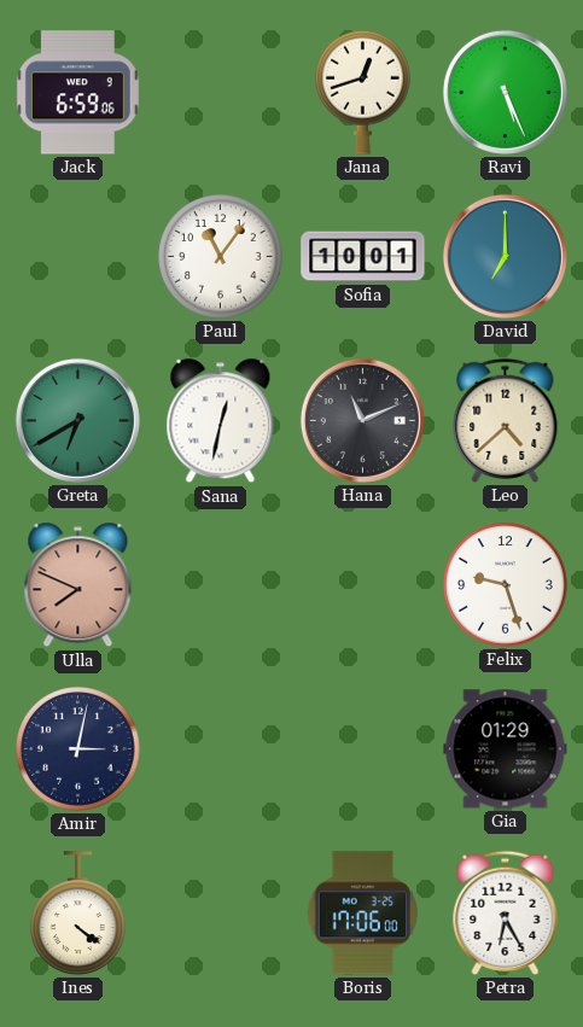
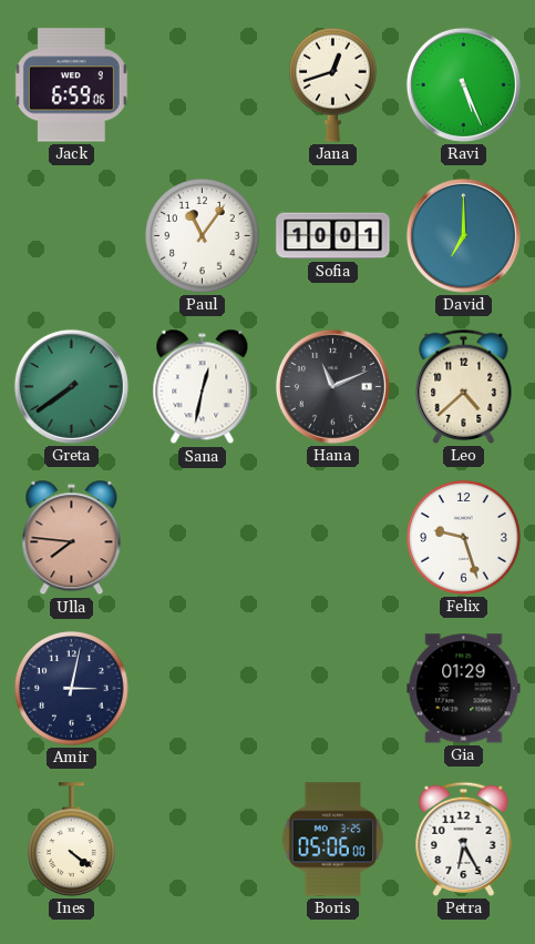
Greta: 6:40 -> 7:39 (71, 386)
Ulla: 7:49 -> 7:46 (72, 538)
Boris: 17:06 -> 05:06 (332, 840)
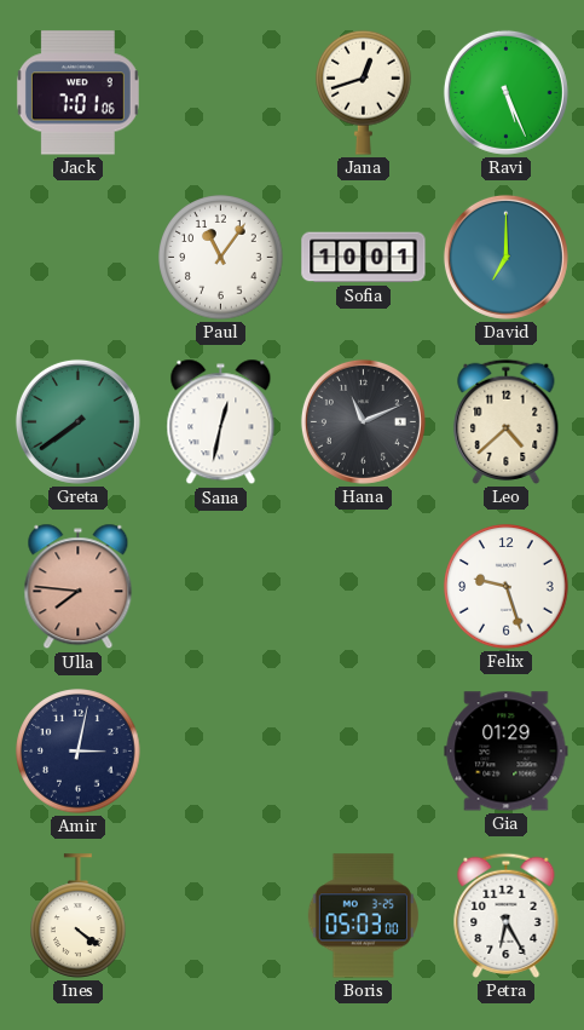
Jack: 6:59 -> 7:01 (77, 93)
Boris: 05:06 -> 05:03 (363, 916)
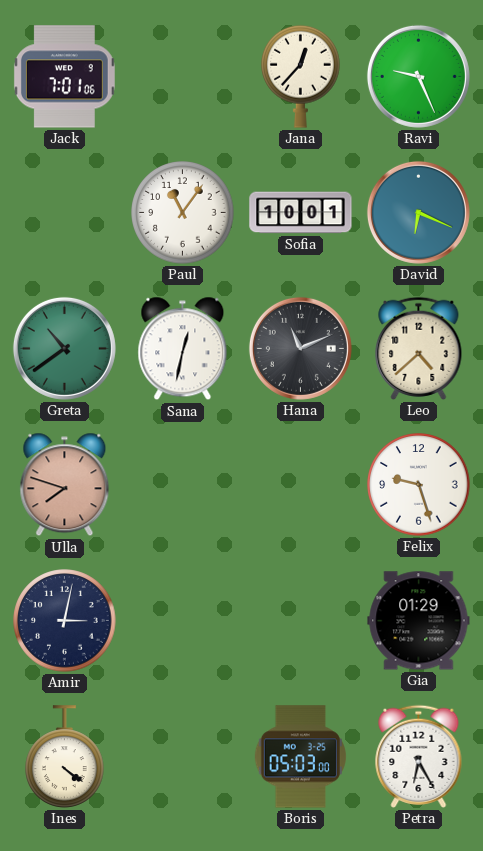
Jana: 12:42 -> 12:37 (301, 76)
Ravi: 5:26 -> 9:26 (418, 76)
David: 7:00 -> 6:19 (418, 212)
Greta: 7:39 -> 10:39 (64, 348)
Ulla: 7:46 -> 7:48 (65, 485)
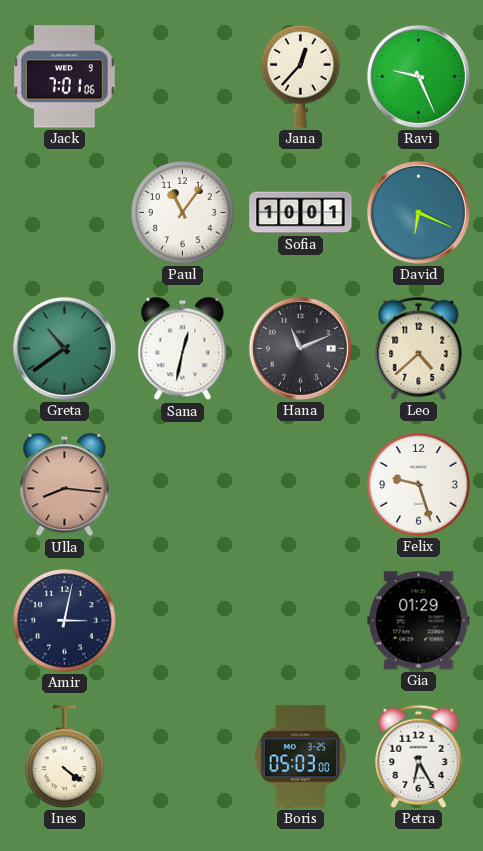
Ulla: 7:48 -> 8:16 (65, 485)
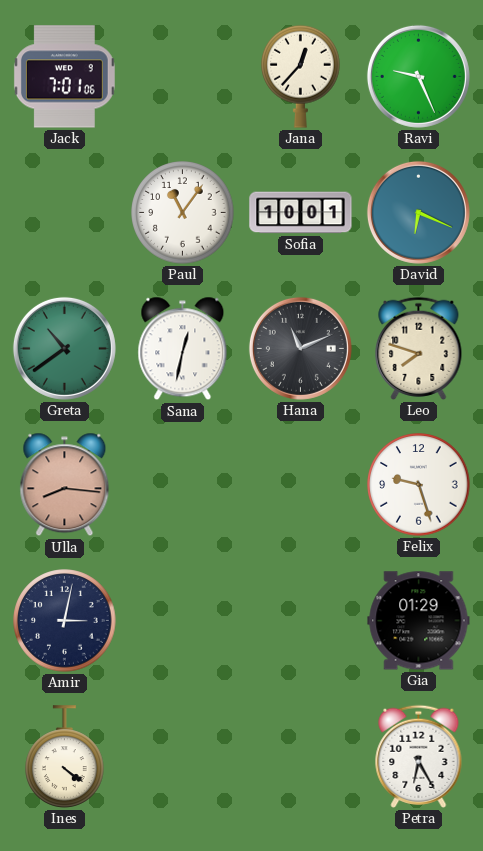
Leo: 4:38 -> 7:48 (419, 348)
Boris: 05:03 -> none (300, 757)
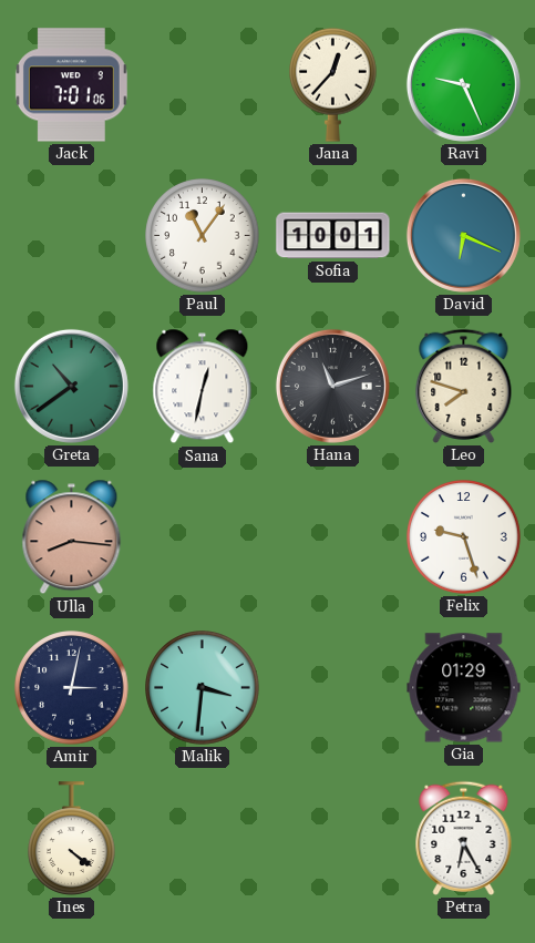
Hana: 11:11 -> 11:12 (332, 386)
Malik: none -> 3:31 (203, 688)
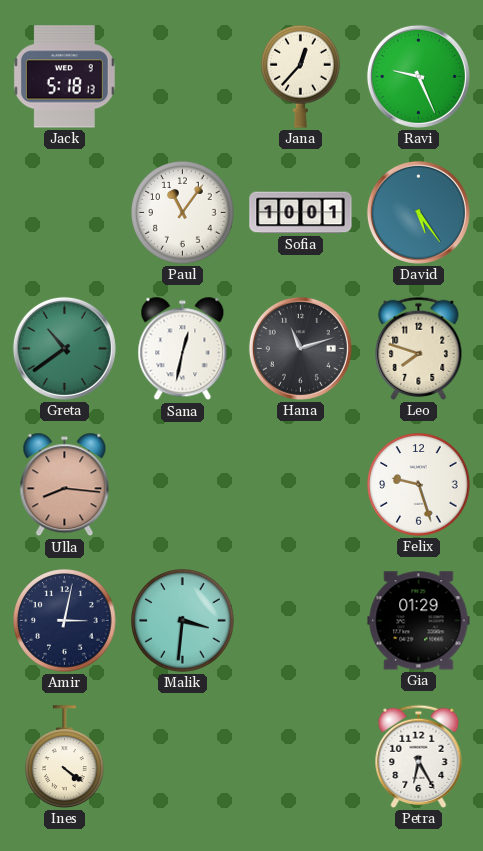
Jack: 7:01 -> 5:18 (64, 77)
David: 6:19 -> 5:24 (418, 212)
